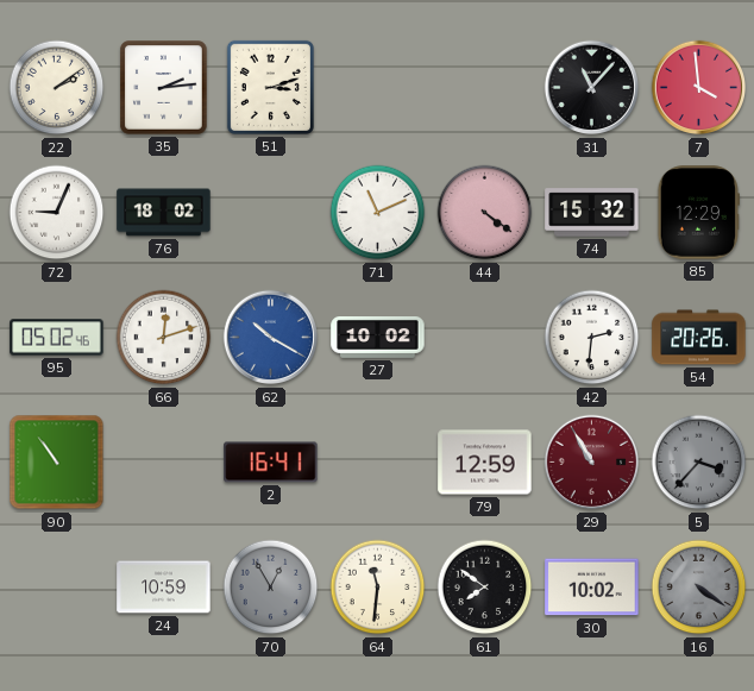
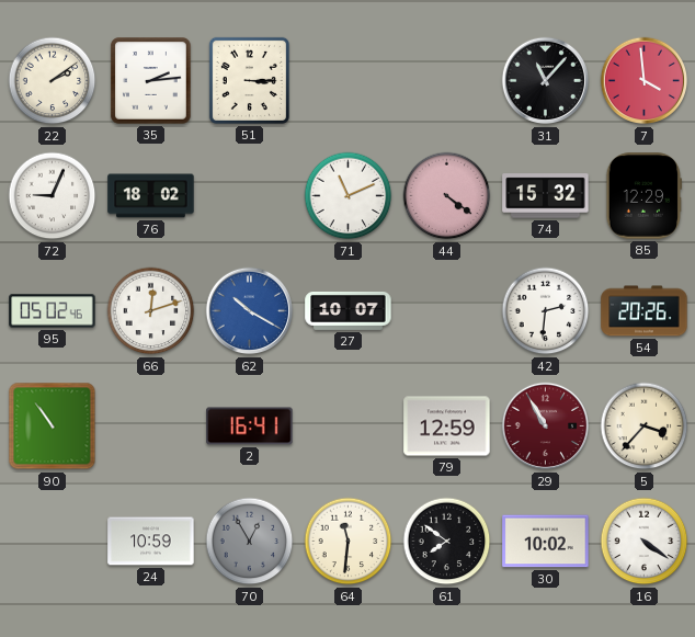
51: 3:12 -> 3:15 (249, 80)
27: 10:02 -> 10:07 (349, 311)
5 dial: grey -> cream (645, 426)
16 dial: grey -> white (645, 542)
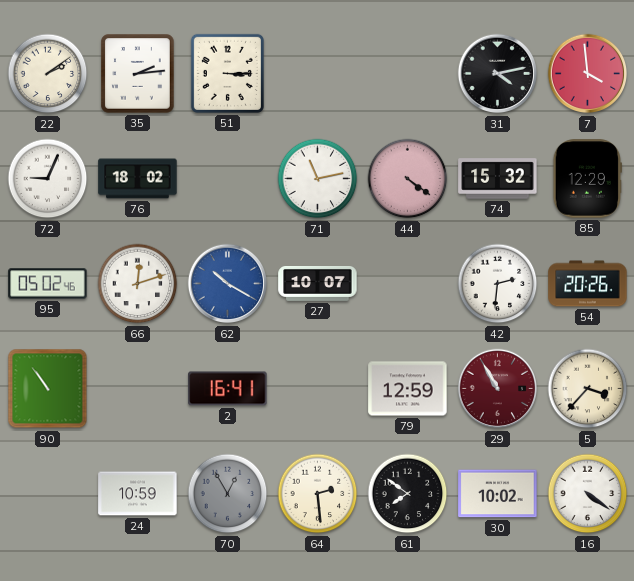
31: 11:07 -> 4:13 (498, 74)
71: 11:11 -> 11:13 (318, 179)
64: 11:31 -> 2:29 (318, 494)
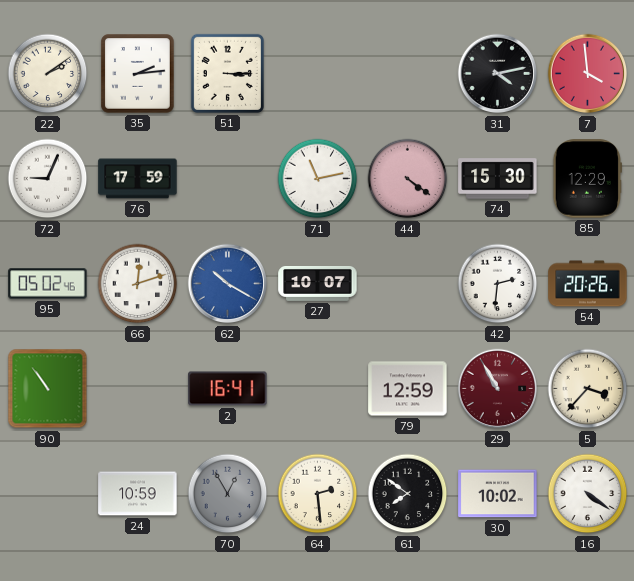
76: 18:02 -> 17:59 (138, 179)
74: 15:32 -> 15:30 (498, 179)
